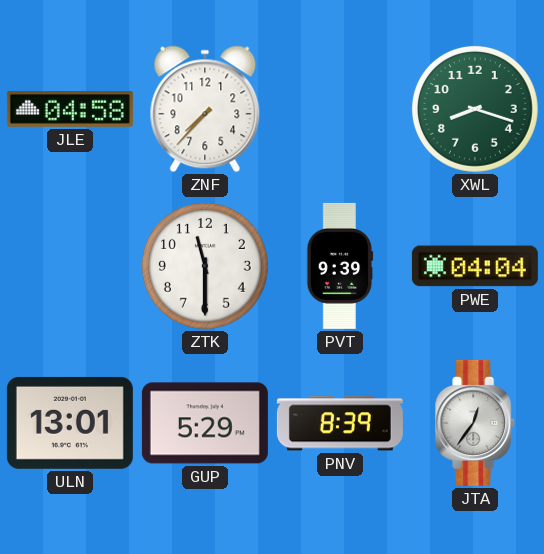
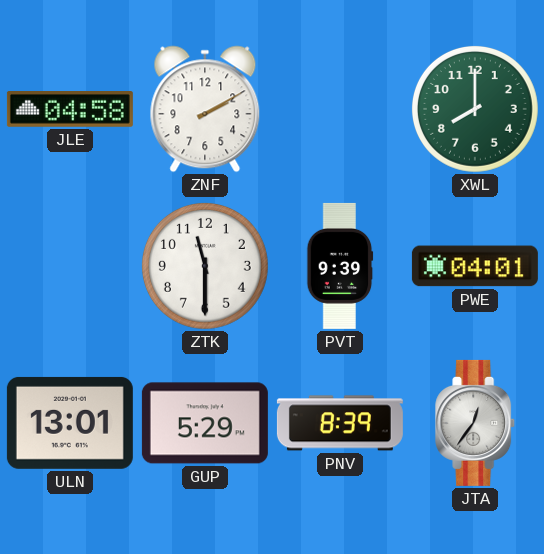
ZNF: 7:37 -> 2:10 (205, 109)
XWL: 8:18 -> 8:00 (475, 109)
PWE: 04:04 -> 04:01 (475, 266)
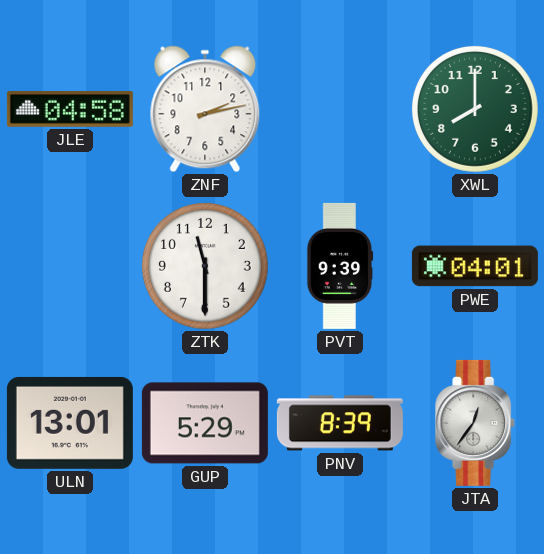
ZNF: 2:10 -> 2:13 (205, 109)
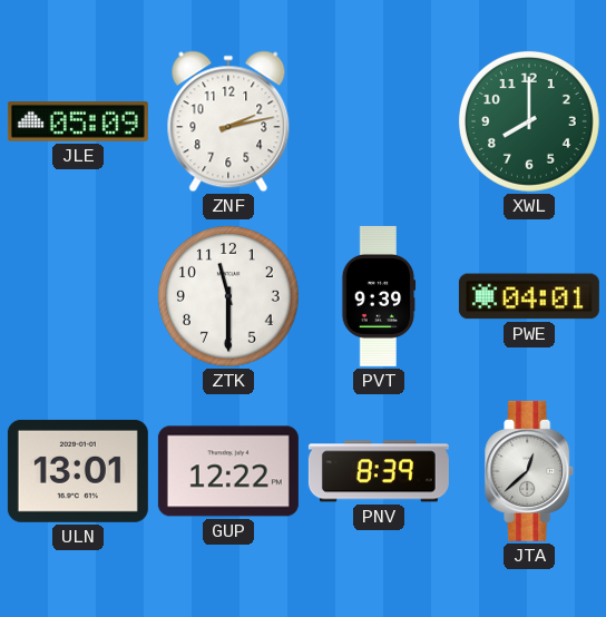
JLE: 04:58 -> 05:09 (78, 123)
GUP: 5:29 -> 12:22 (228, 471)
JTA: 12:36 -> 12:38 (530, 471)
